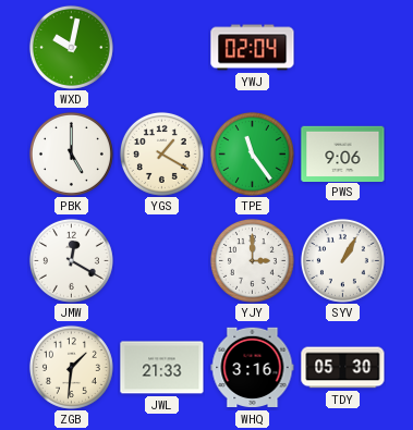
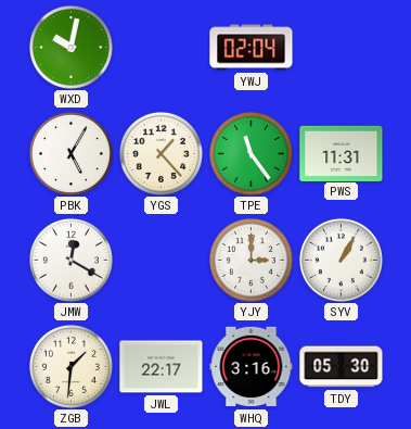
PBK: 5:00 -> 5:05 (70, 153)
YGS: 1:20 -> 1:23 (160, 153)
PWS: 9:06 -> 11:31 (342, 153)
JWL: 21:33 -> 22:17 (162, 367)
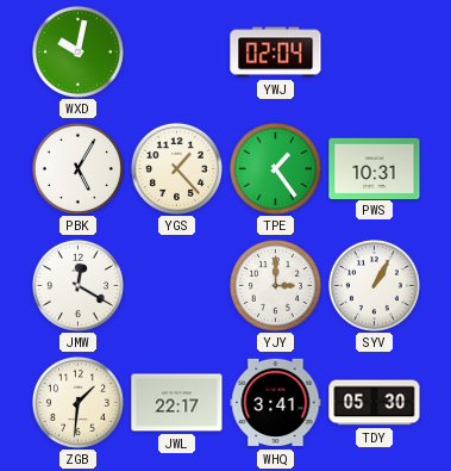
TPE: 11:24 -> 1:24 (275, 168)
PWS: 11:31 -> 10:31 (375, 168)
WHQ: 3:16 -> 3:41 (276, 403)
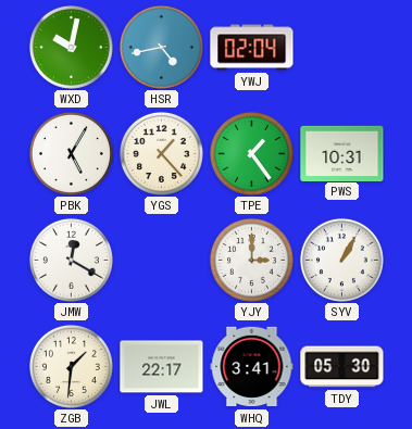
HSR: none -> 4:43 (161, 47)
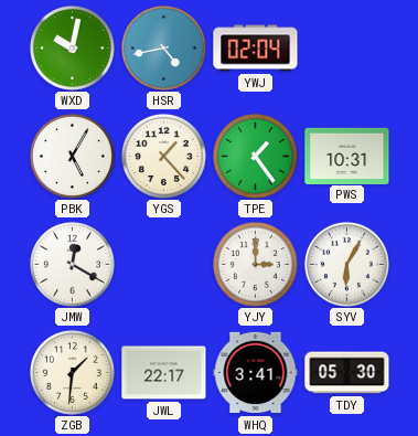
SYV: 1:05 -> 6:05 (346, 264)
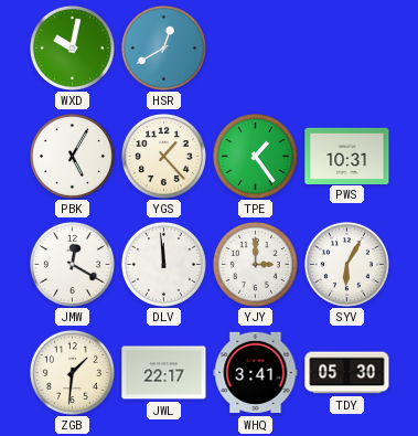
HSR: 4:43 -> 12:40 (163, 47)
YWJ: 02:04 -> none (256, 49)
DLV: none -> 11:59 (163, 264)
